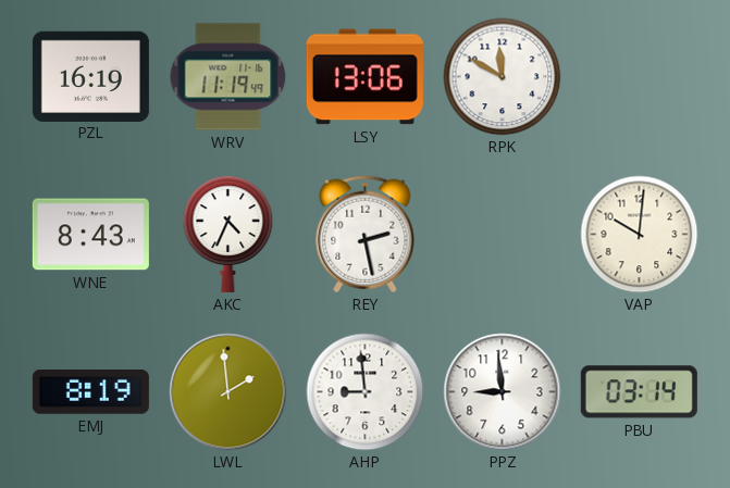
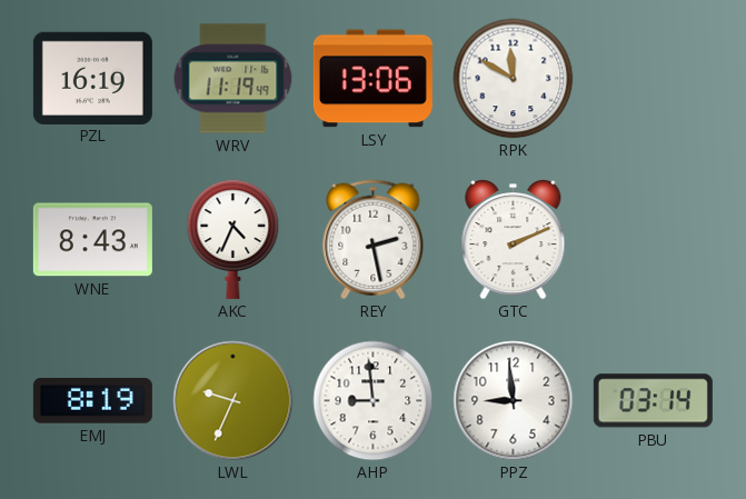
GTC: none -> 2:11 (514, 240)
VAP: 10:01 -> none (640, 235)
LWL: 1:59 -> 9:34 (233, 401)
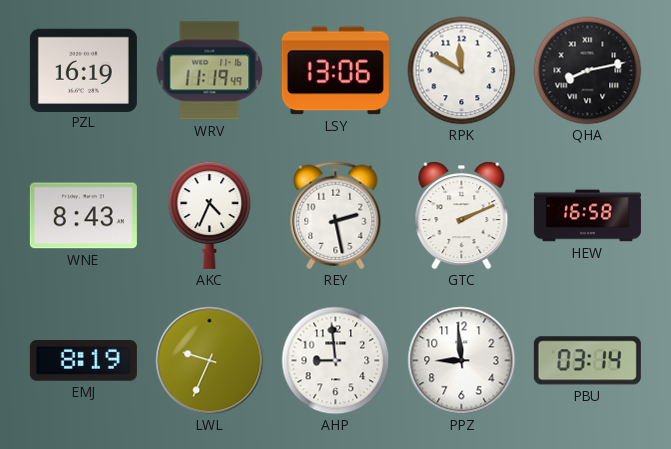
QHA: none -> 8:13 (588, 71)
HEW: none -> 16:58 (587, 216)
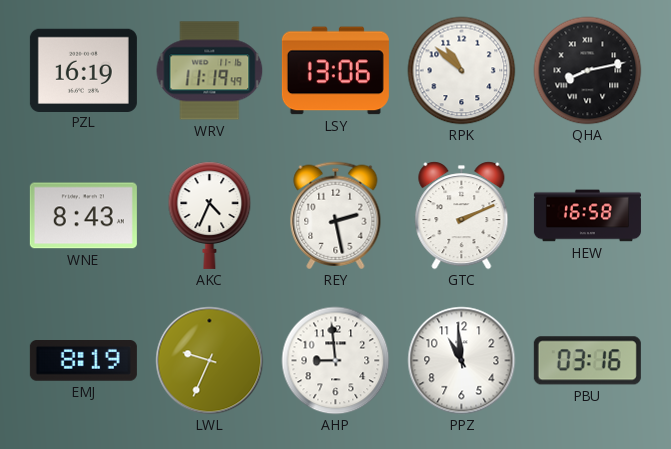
RPK: 11:50 -> 10:52 (462, 71)
PPZ: 8:59 -> 10:59 (462, 361)
PBU: 03:14 -> 03:16 (587, 361)
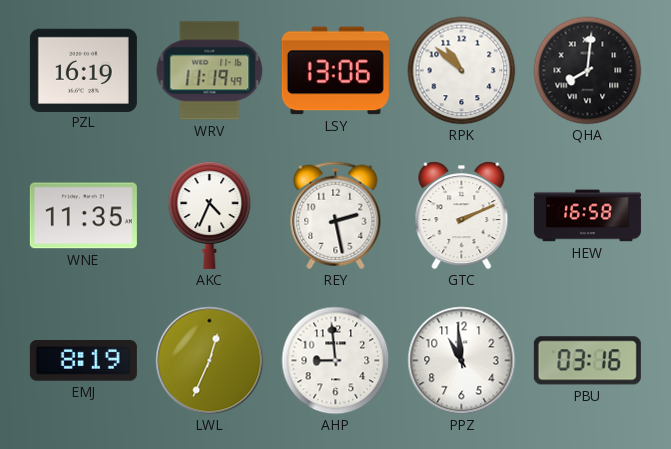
QHA: 8:13 -> 8:01 (588, 71)
WNE: 8:43 -> 11:35 (83, 216)
LWL: 9:34 -> 12:34 (210, 361)
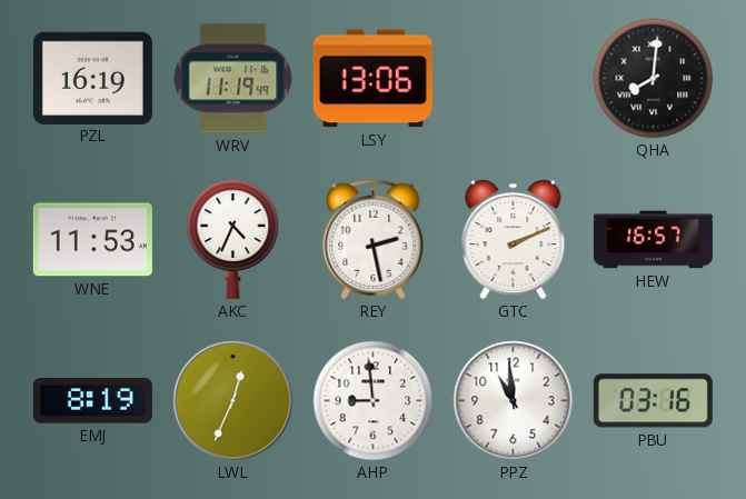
RPK: 10:52 -> none (462, 71)
WNE: 11:35 -> 11:53 (92, 240)
HEW: 16:58 -> 16:57 (653, 240)
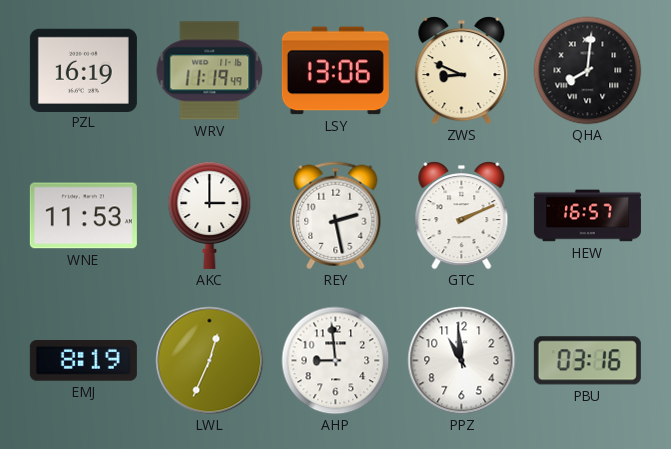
ZWS: none -> 8:49 (462, 71)
AKC: 4:34 -> 3:00 (210, 215)
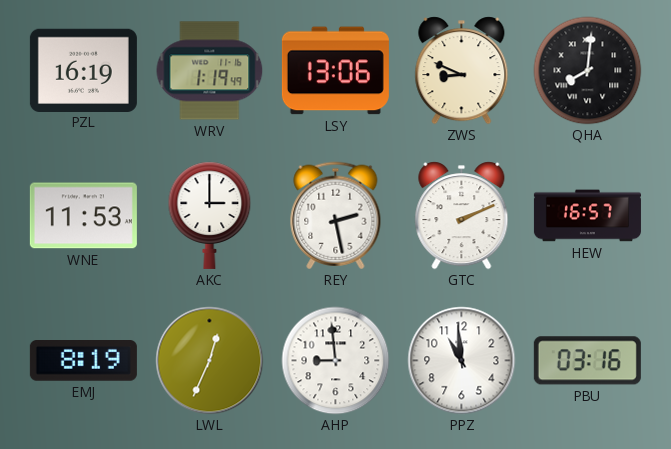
WRV: 11:19 -> 1:19 (210, 71)
